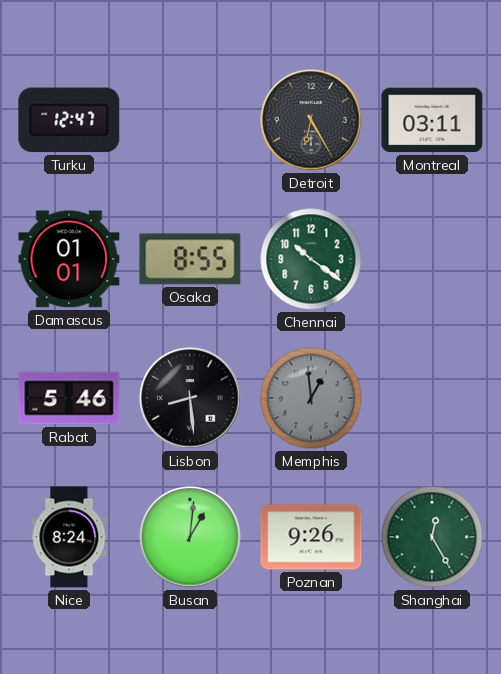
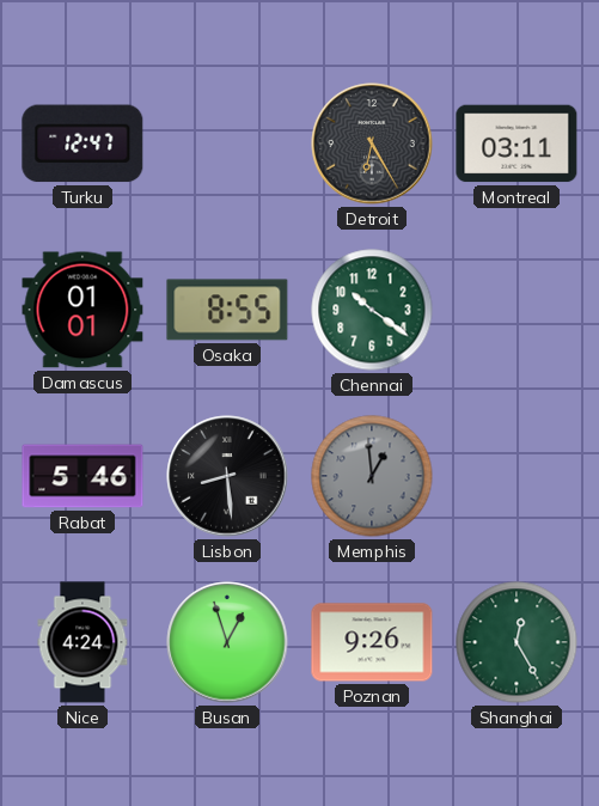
Nice: 8:24 -> 4:24 (82, 642)
Busan: 1:01 -> 12:57 (227, 642)
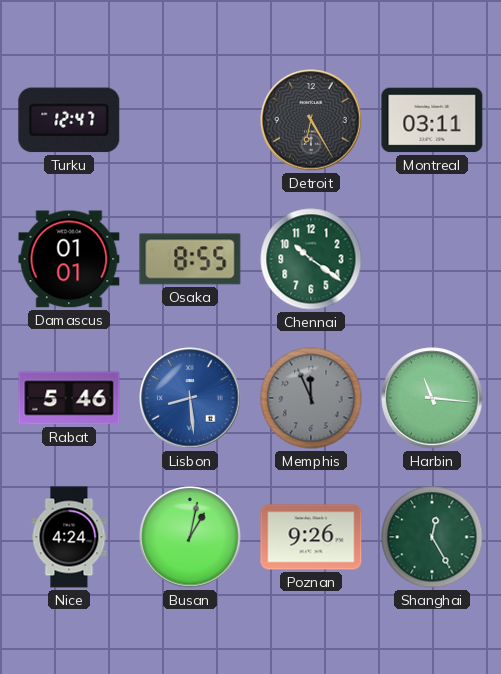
Lisbon dial: black -> blue (190, 398)
Memphis: 12:59 -> 11:56 (311, 398)
Harbin: none -> 11:16 (432, 398)
Busan: 12:57 -> 1:02 (190, 537)
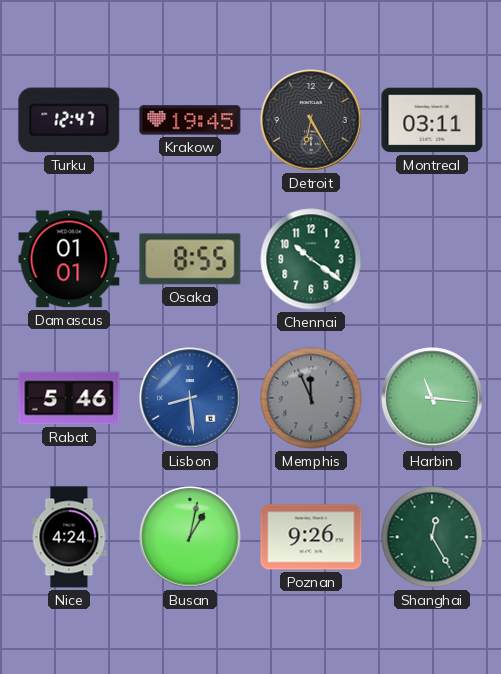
Krakow: none -> 19:45 (190, 120)
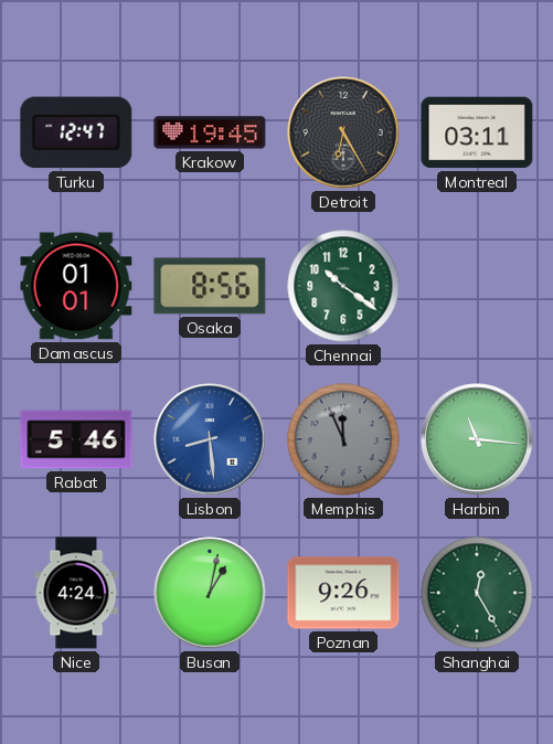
Osaka: 8:55 -> 8:56 (210, 286)
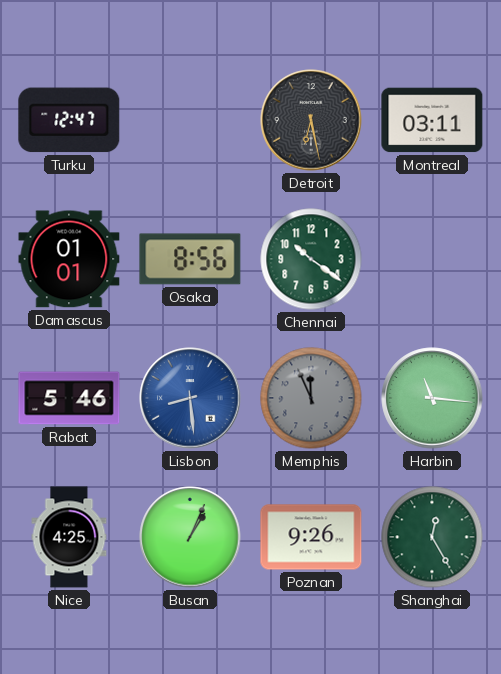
Krakow: 19:45 -> none (210, 132)
Detroit: 6:25 -> 6:28 (311, 120)
Nice: 4:24 -> 4:25 (69, 537)
Busan: 1:02 -> 1:04 (190, 537)
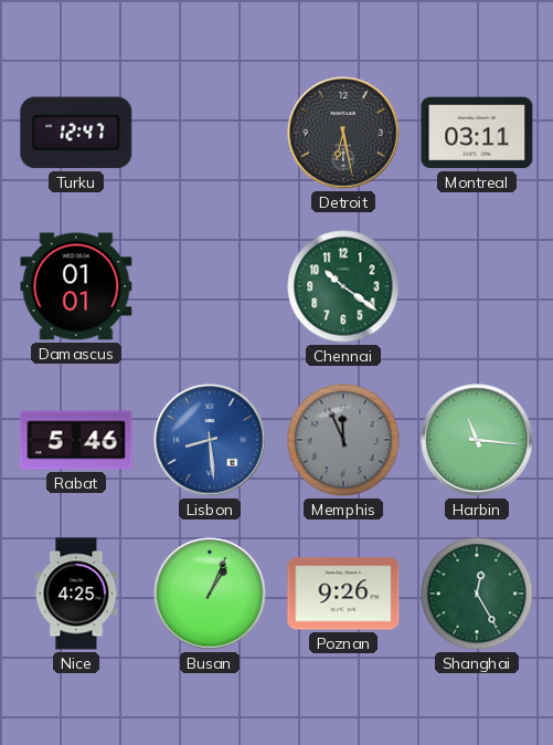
Osaka: 8:56 -> none (190, 259)
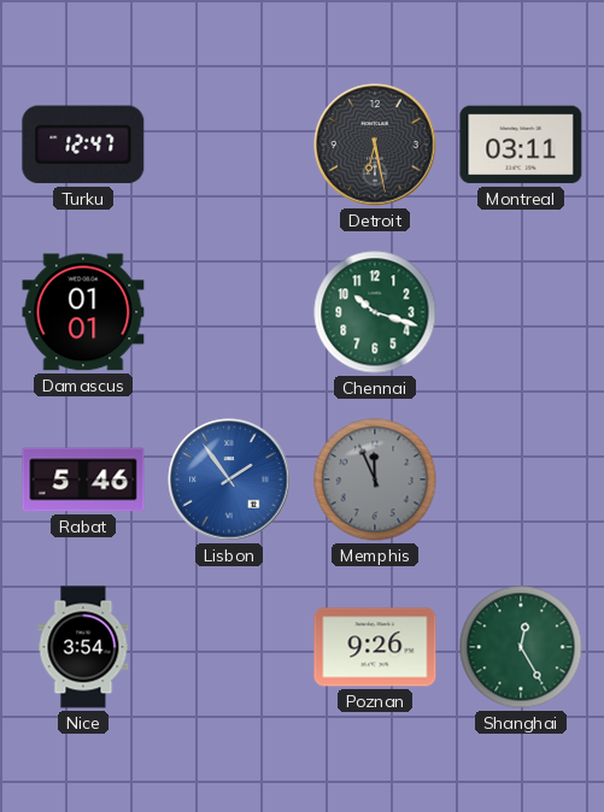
Chennai: 10:21 -> 10:18 (375, 312)
Lisbon: 8:29 -> 1:54 (229, 479)
Harbin: 11:16 -> none (477, 440)
Nice: 4:25 -> 3:54 (83, 647)
Busan: 1:04 -> none (210, 594)
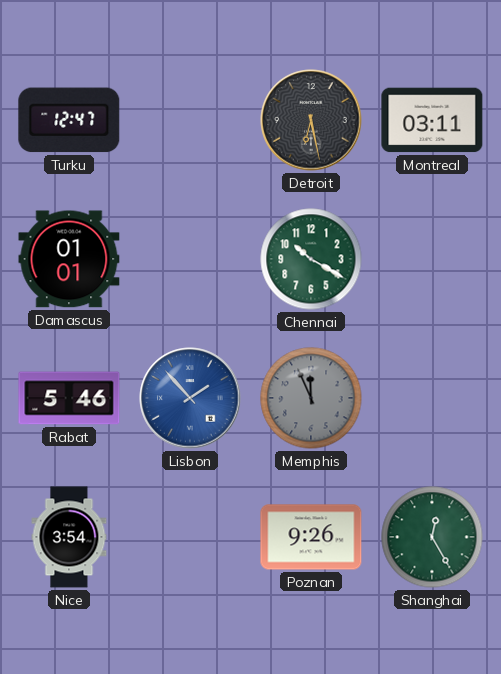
Chennai: 10:18 -> 10:20 (311, 259)
Lisbon: 1:54 -> 1:53 (190, 398)
